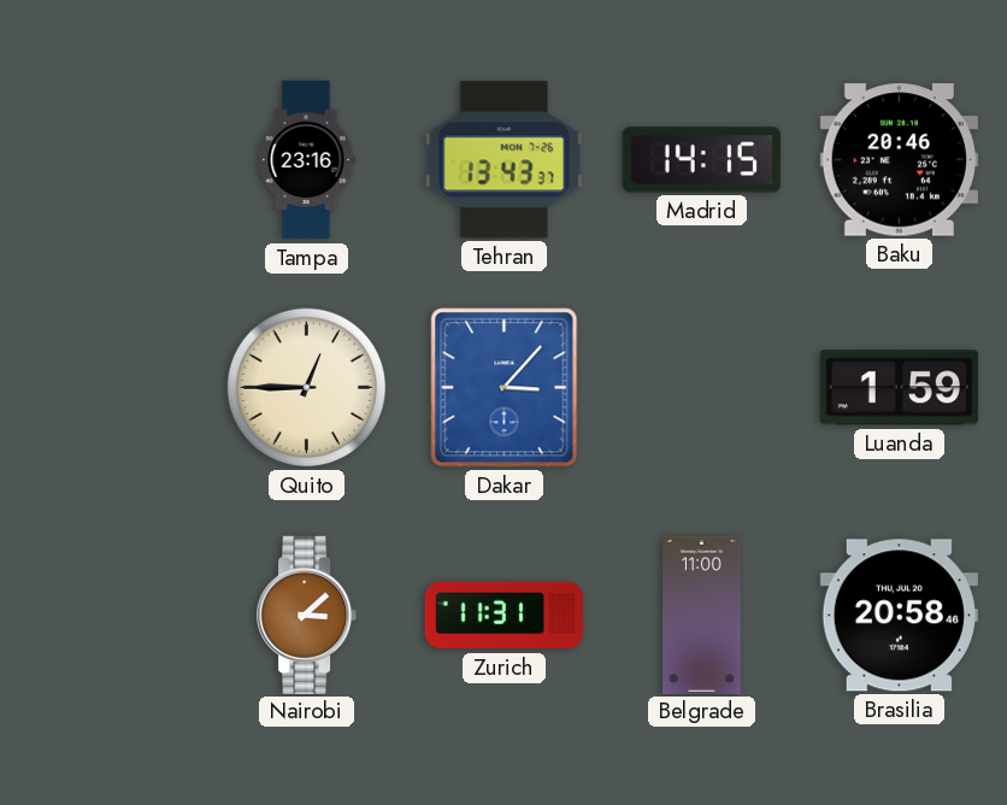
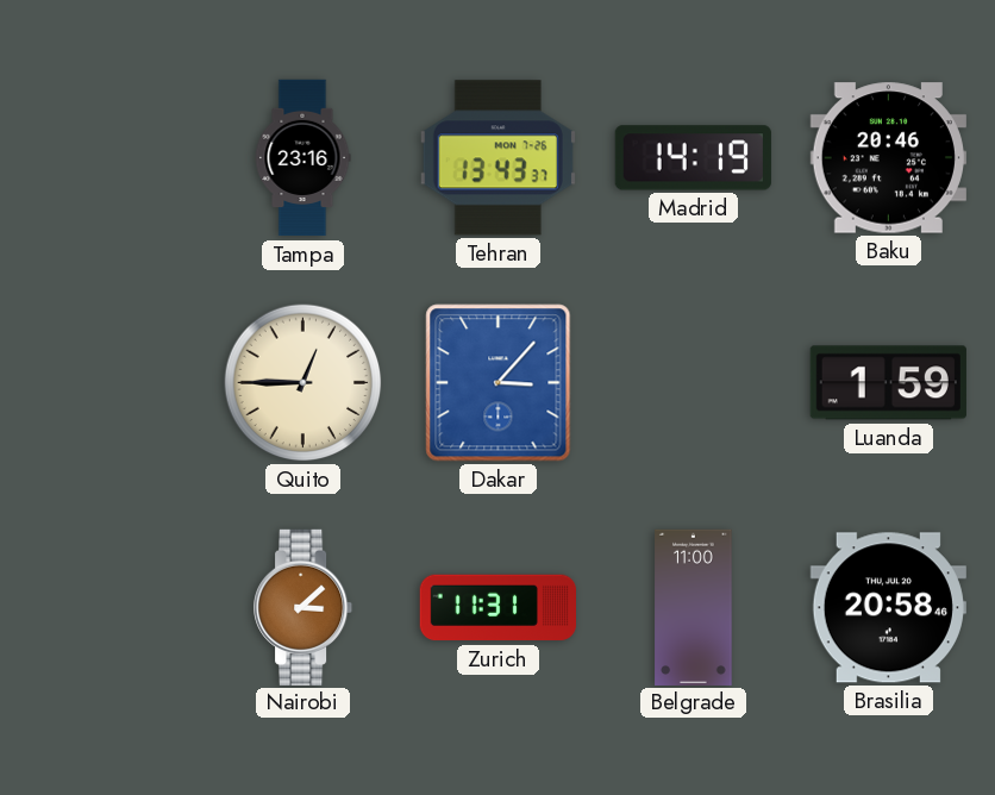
Madrid: 14:15 -> 14:19 (693, 158)
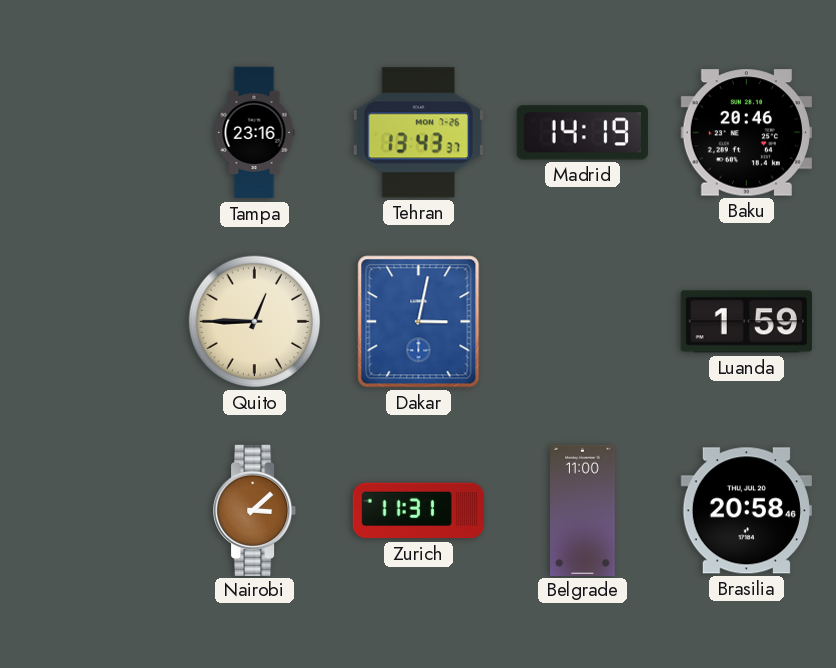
Dakar: 3:07 -> 3:02 (419, 322)
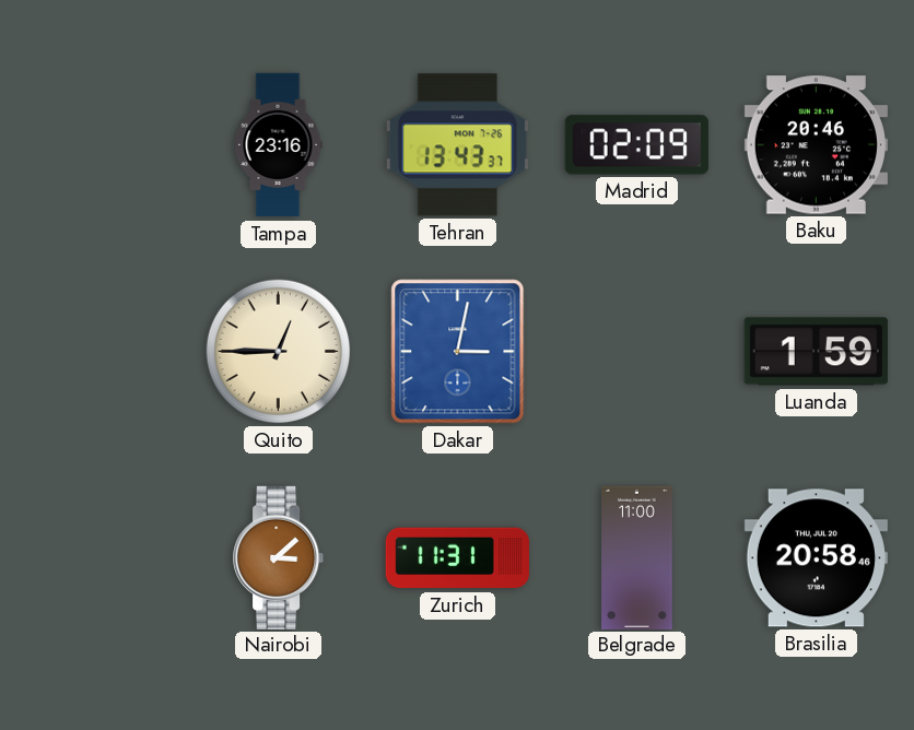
Madrid: 14:19 -> 02:09 (636, 145)
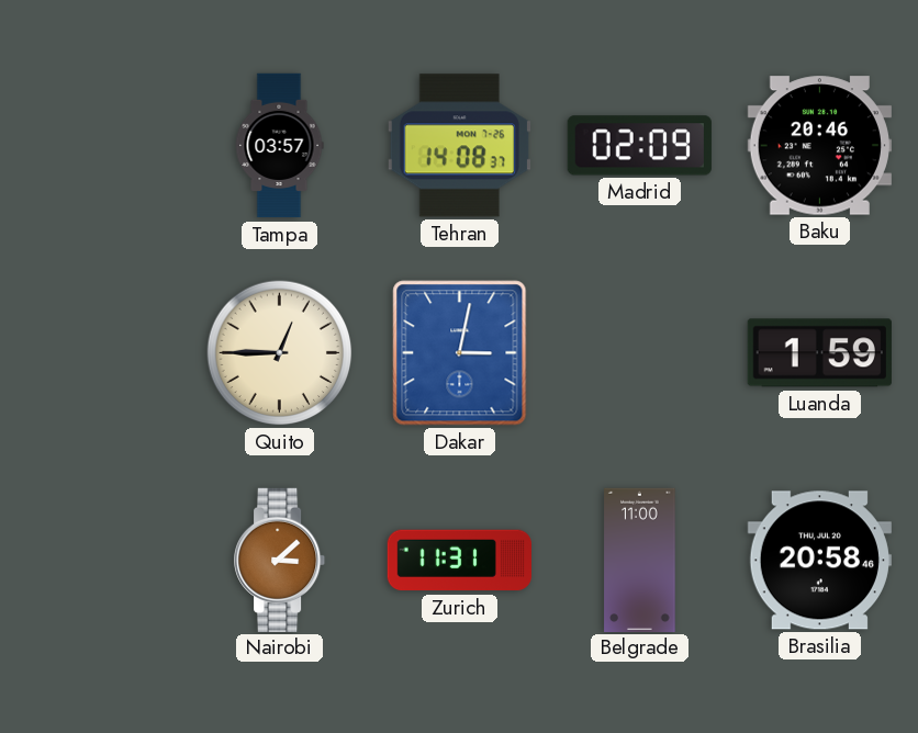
Tampa: 23:16 -> 03:57 (279, 146)
Tehran: 13:43 -> 14:08 (459, 146)
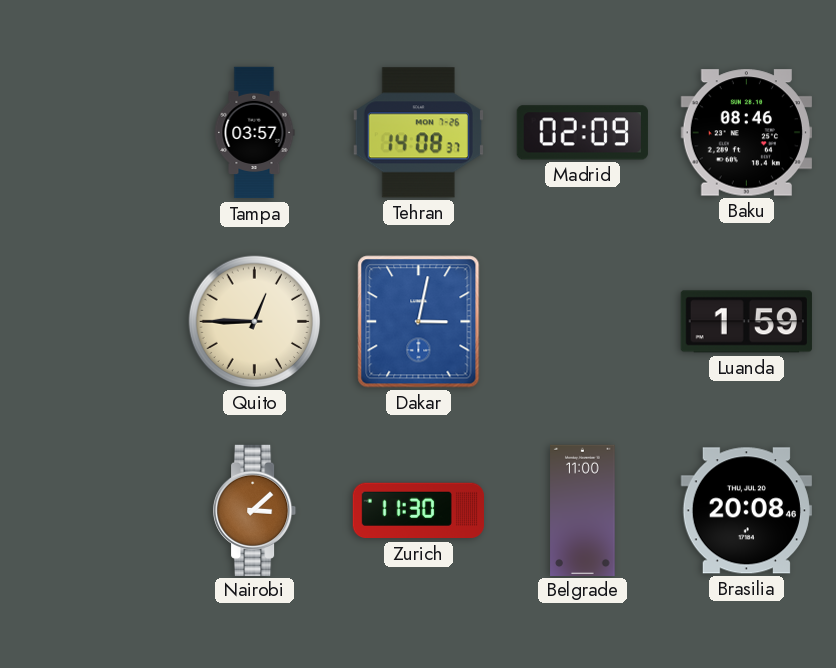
Baku: 20:46 -> 08:46 (746, 133)
Zurich: 11:31 -> 11:30 (418, 511)
Brasilia: 20:58 -> 20:08 (746, 511)
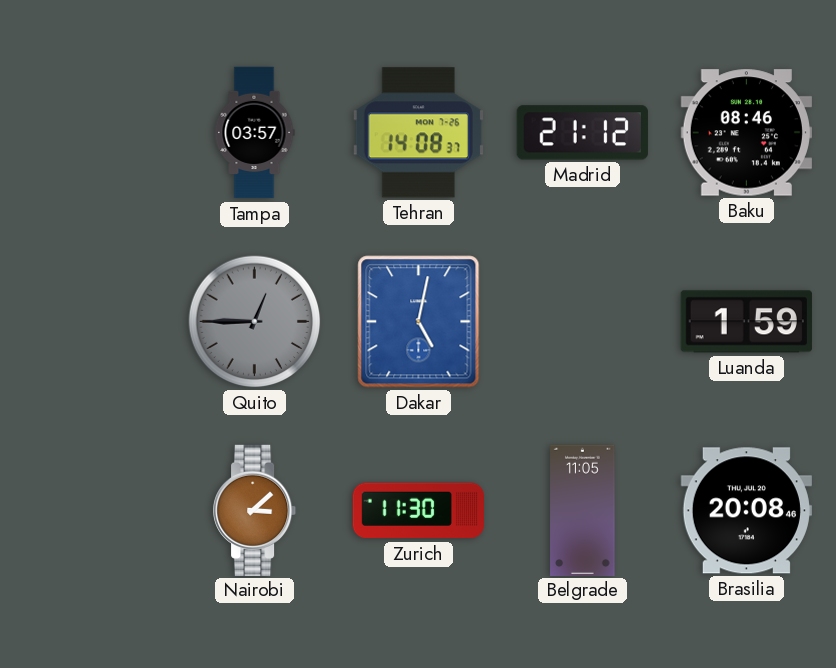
Madrid: 02:09 -> 21:12 (582, 133)
Quito dial: cream -> grey (255, 322)
Dakar: 3:02 -> 5:02 (419, 322)
Belgrade: 11:00 -> 11:05 (583, 510)
